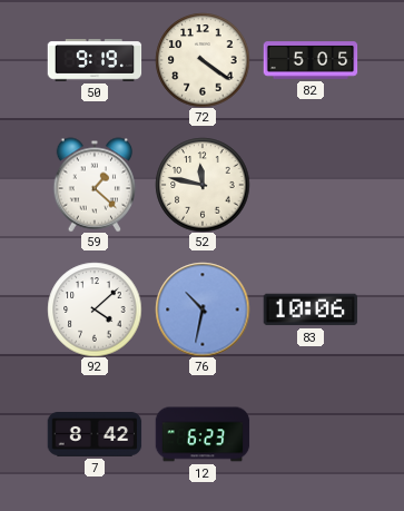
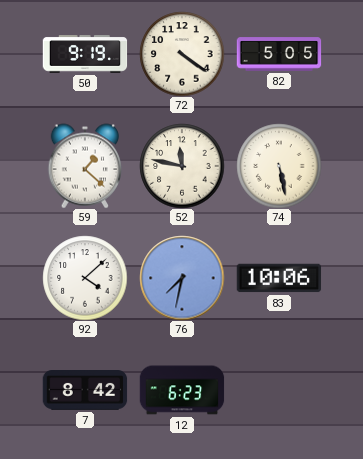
74: none -> 5:28 (279, 166)
76: 10:32 -> 7:32 (182, 278)
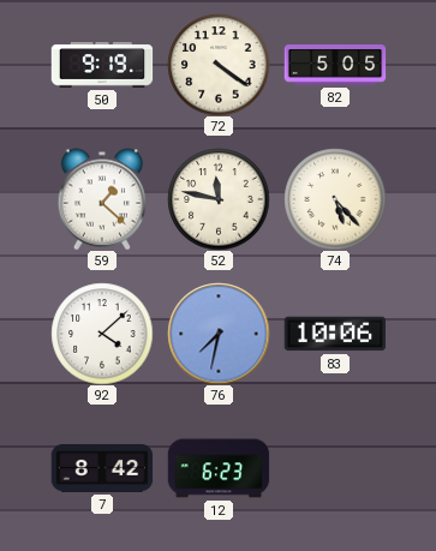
74: 5:28 -> 5:23 (335, 199)
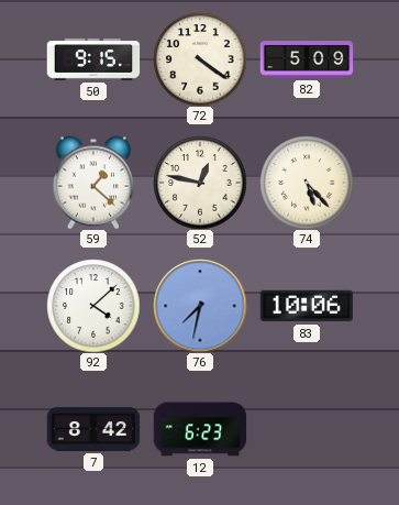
50: 9:19 -> 9:15 (93, 59)
82: 5:05 -> 5:09 (307, 59)
52: 11:47 -> 12:47 (200, 183)
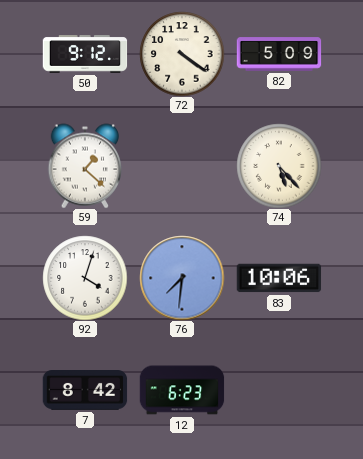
50: 9:15 -> 9:12 (85, 54)
52: 12:47 -> none (200, 183)
92: 4:08 -> 4:03 (85, 278)
76: 7:32 -> 7:31 (182, 278)
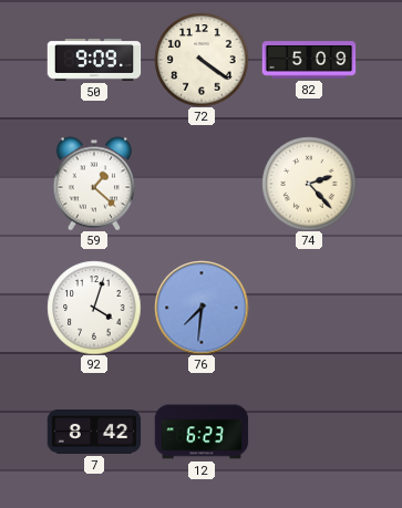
50: 9:12 -> 9:09 (94, 60)
74: 5:23 -> 2:23 (309, 184)
83: 10:06 -> none (279, 278)
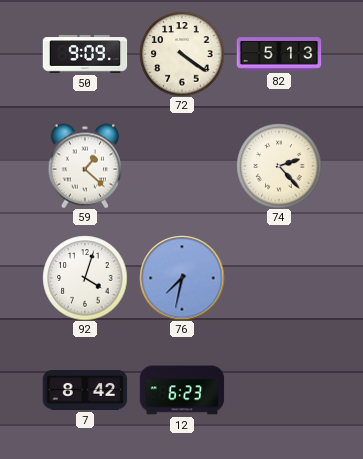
82: 5:09 -> 5:13 (279, 54)
76: 7:31 -> 7:32 (182, 278)
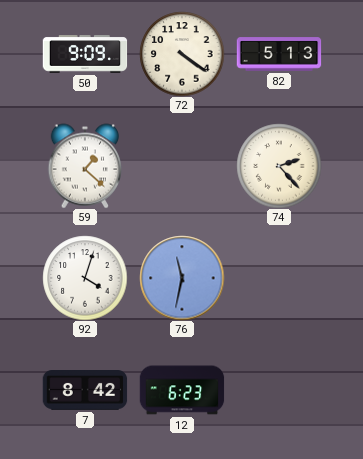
76: 7:32 -> 11:32 (182, 278)
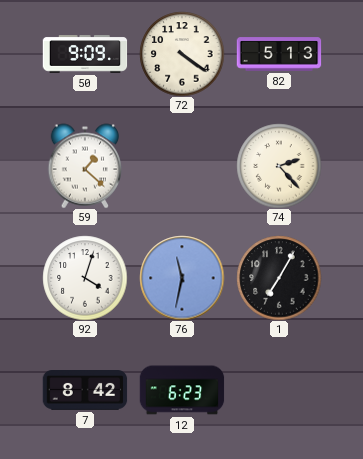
1: none -> 7:05 (279, 278)
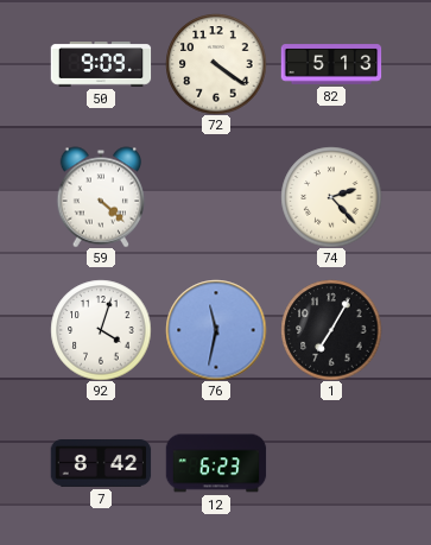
59: 1:22 -> 4:22 (101, 197)
